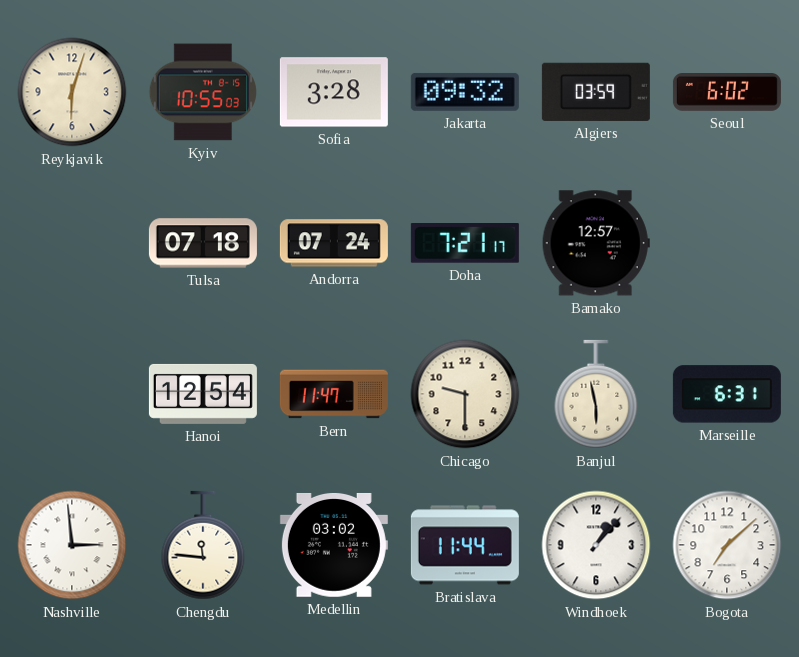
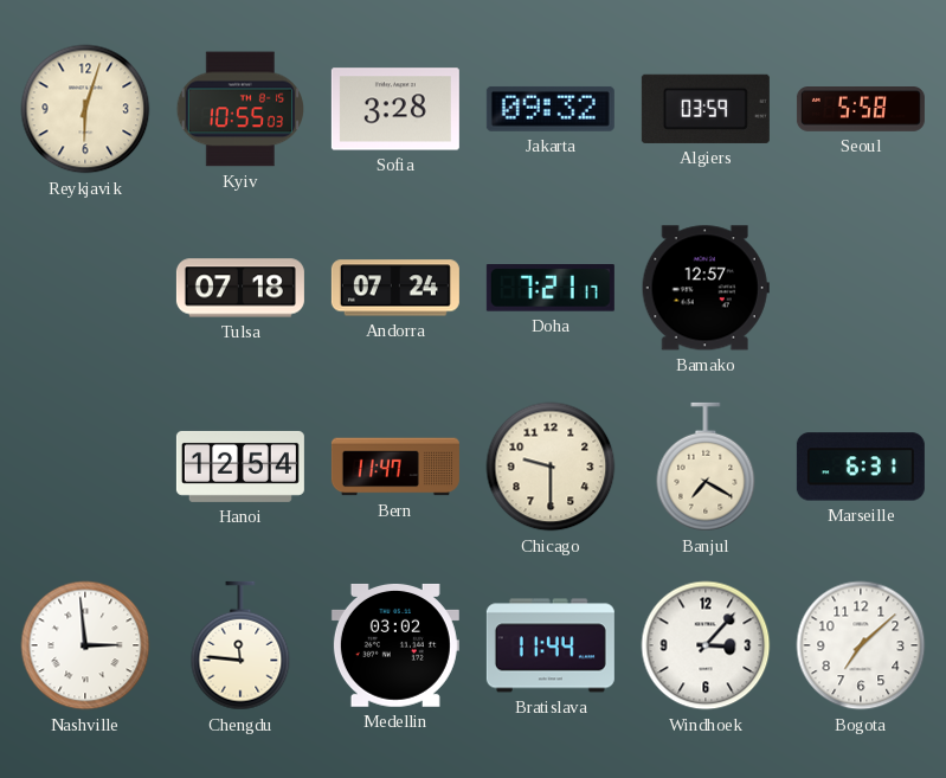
Seoul: 6:02 -> 5:58 (861, 110)
Banjul: 5:58 -> 7:20 (706, 467)
Windhoek: 1:07 -> 3:07 (706, 645)
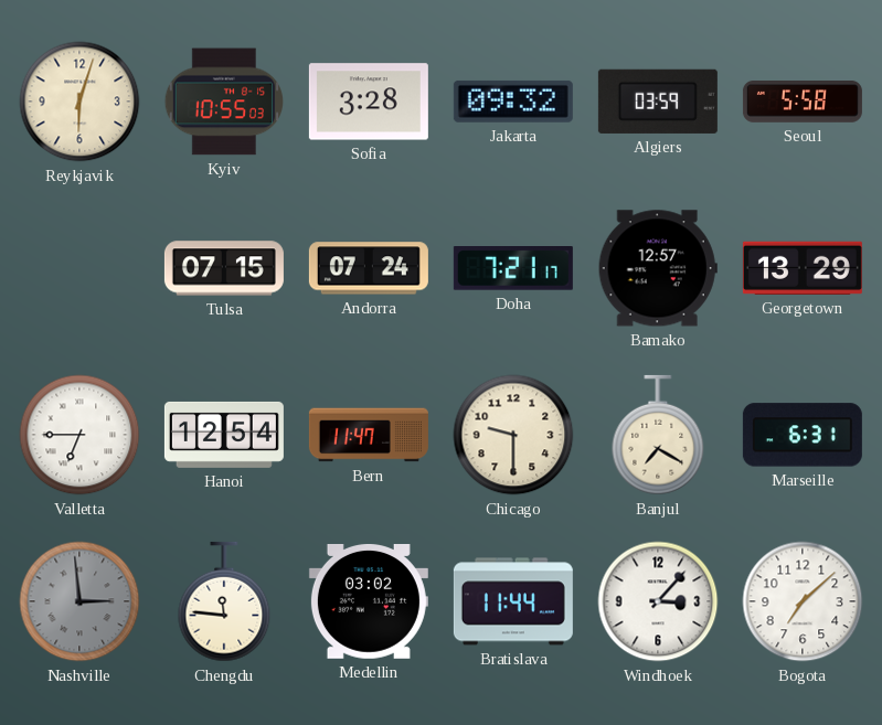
Tulsa: 07:18 -> 07:15 (224, 268)
Georgetown: none -> 13:29 (803, 268)
Valletta: none -> 6:45 (79, 435)
Nashville dial: white -> grey (79, 601)
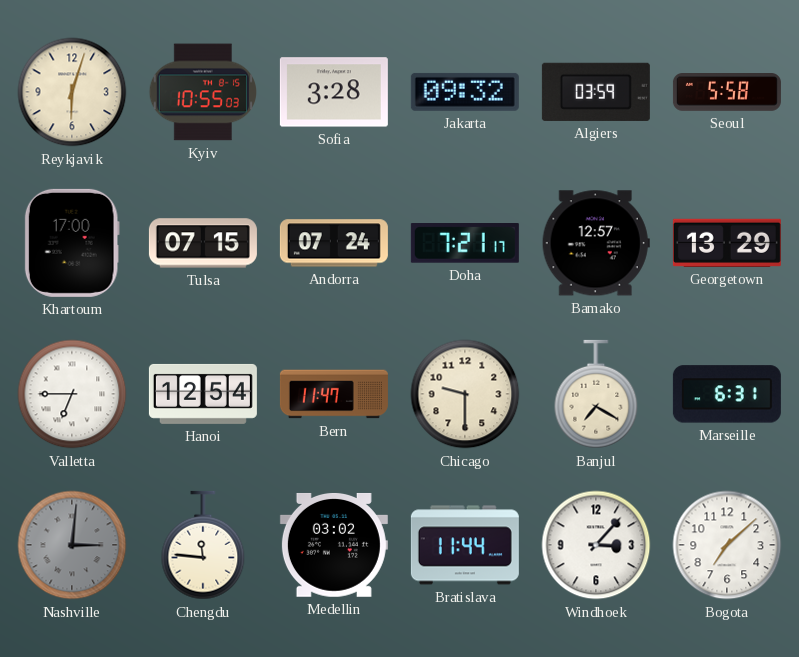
Khartoum: none -> 17:00 (72, 243)
Nashville: 2:59 -> 3:01 (72, 545)
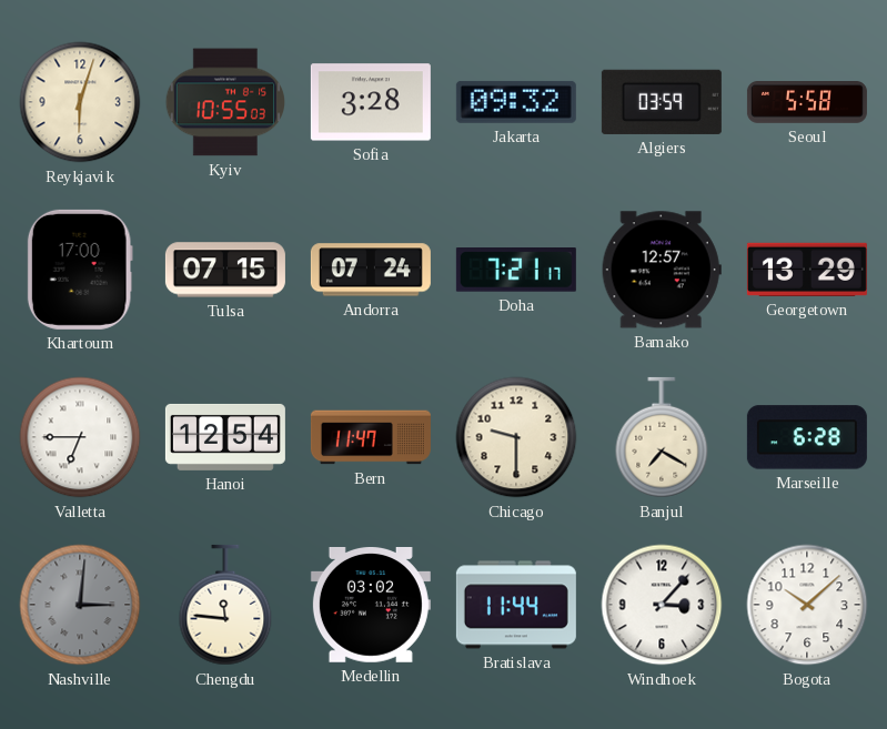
Marseille: 6:31 -> 6:28 (807, 437)
Bogota: 7:08 -> 10:08 (807, 605)
